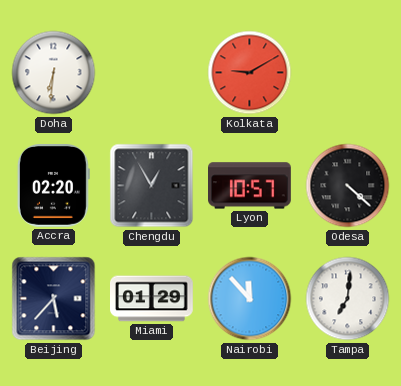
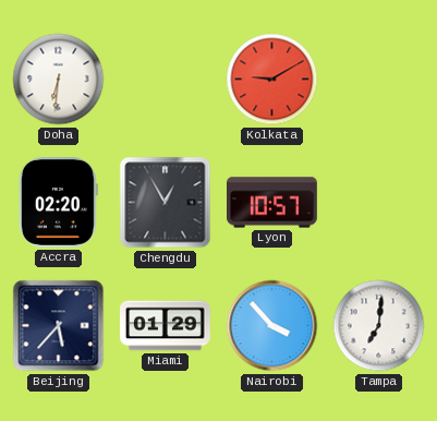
Odesa: 4:22 -> none (348, 186)
Nairobi: 11:53 -> 3:53 (272, 326)
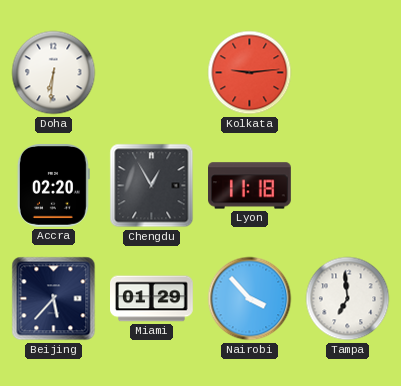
Kolkata: 9:10 -> 9:14 (250, 73)
Lyon: 10:57 -> 11:18 (250, 186)
Tampa: 7:01 -> 6:59 (348, 299)
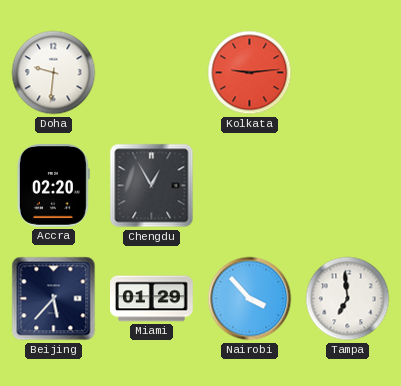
Doha: 6:31 -> 9:31 (54, 73)
Lyon: 11:18 -> none (250, 186)
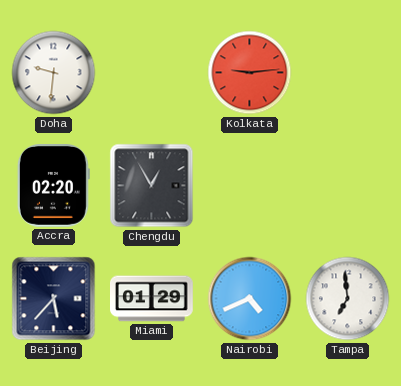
Nairobi: 3:53 -> 4:41 (250, 299)
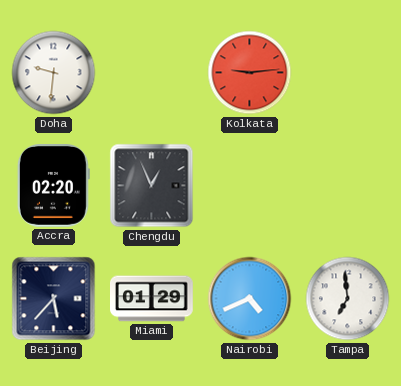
Chengdu: 12:55 -> 12:56 (152, 186)
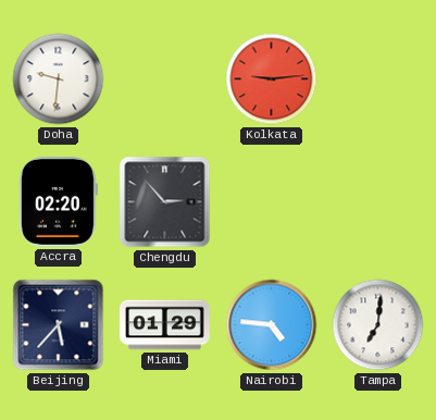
Chengdu: 12:56 -> 2:53 (165, 202)
Nairobi: 4:41 -> 4:46 (272, 325)
Tampa: 6:59 -> 7:01 (378, 325)
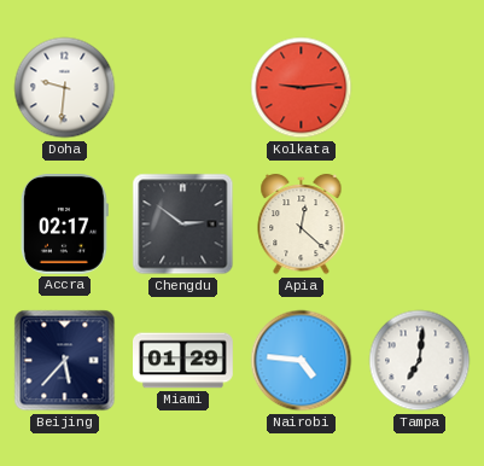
Accra: 02:20 -> 02:17 (64, 225)
Chengdu: 2:53 -> 2:51 (183, 225)
Apia: none -> 12:22 (302, 225)
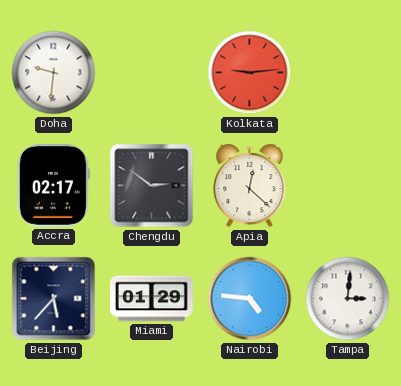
Tampa: 7:01 -> 3:01 (348, 299)
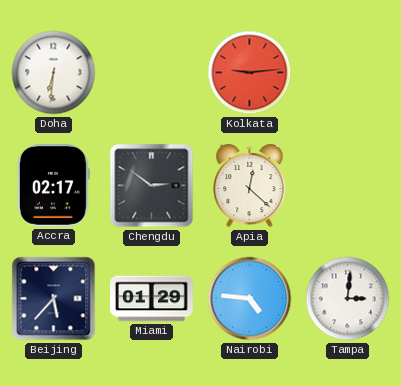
Doha: 9:31 -> 6:31 (54, 73)
